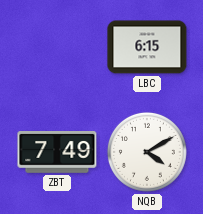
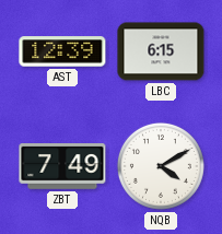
AST: none -> 12:39 (62, 51)
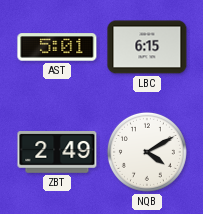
AST: 12:39 -> 5:01 (57, 47)
ZBT: 7:49 -> 2:49 (57, 152)
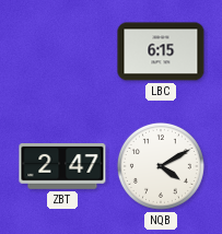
AST: 5:01 -> none (57, 47)
ZBT: 2:49 -> 2:47 (62, 166)
